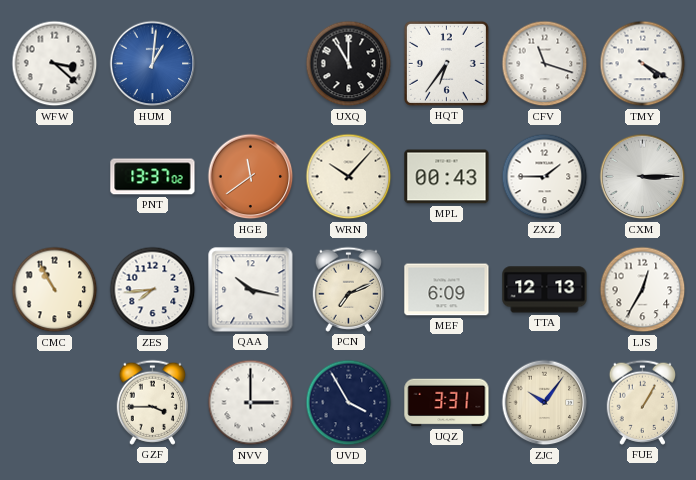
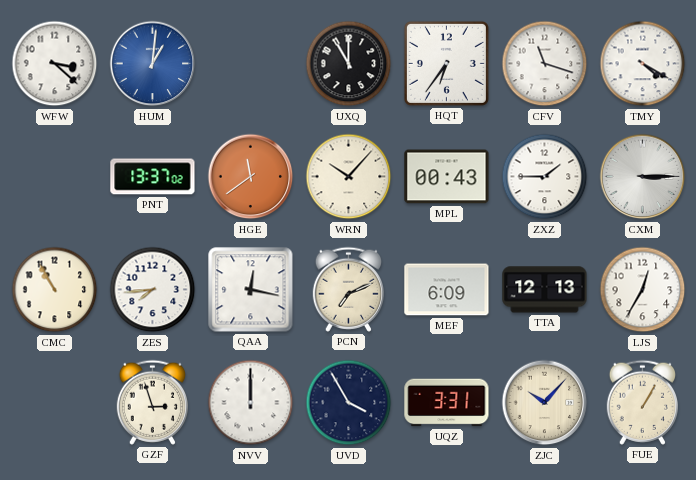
QAA: 10:17 -> 12:17 (251, 290)
GZF: 3:45 -> 2:57 (152, 402)
NVV: 3:00 -> 12:00 (251, 403)
ZJC: 10:06 -> 10:07 (545, 403)
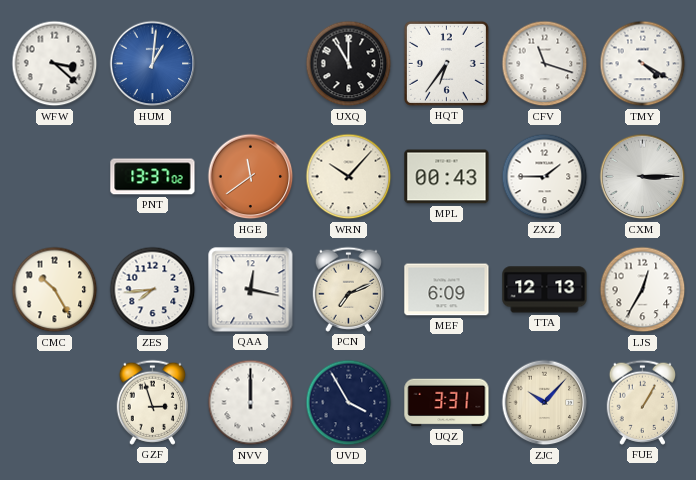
CMC: 10:55 -> 10:25 (55, 290)
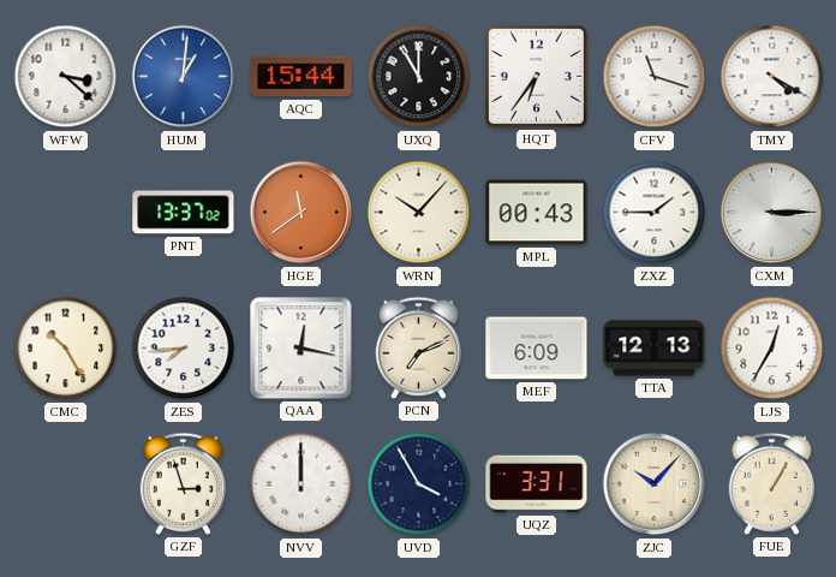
AQC: none -> 15:44 (301, 77)
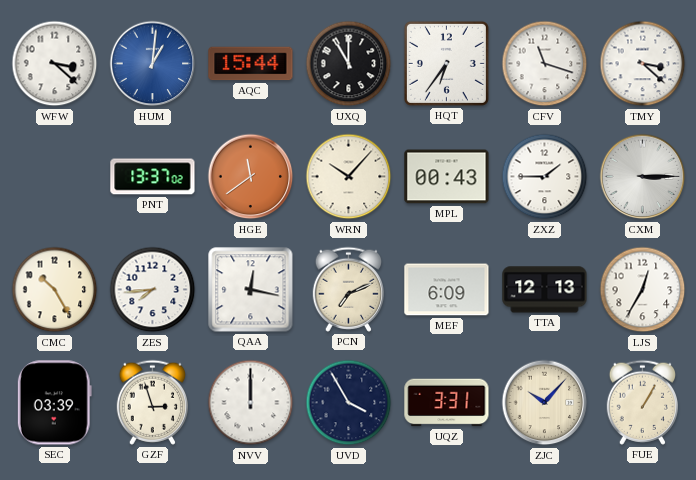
TMY: 4:20 -> 3:22 (643, 64)
SEC: none -> 03:39 (54, 403)
